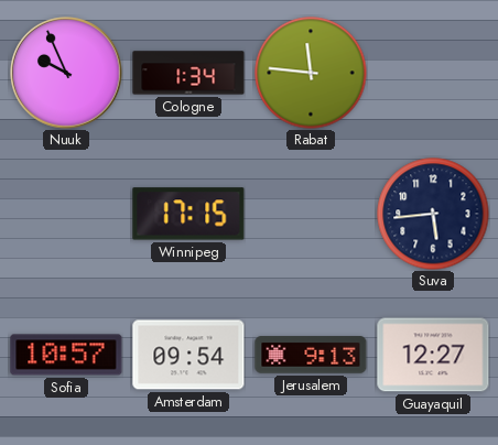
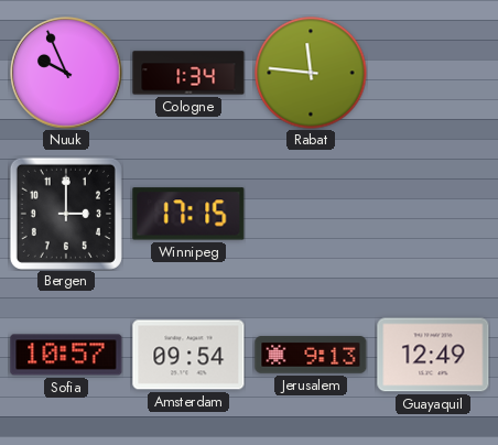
Bergen: none -> 3:00 (66, 214)
Suva: 5:44 -> none (433, 214)
Guayaquil: 12:27 -> 12:49 (433, 355)
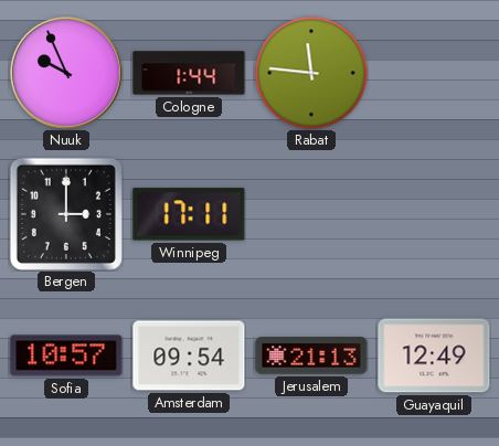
Cologne: 1:34 -> 1:44 (189, 73)
Winnipeg: 17:15 -> 17:11 (189, 214)
Jerusalem: 9:13 -> 21:13 (311, 355)
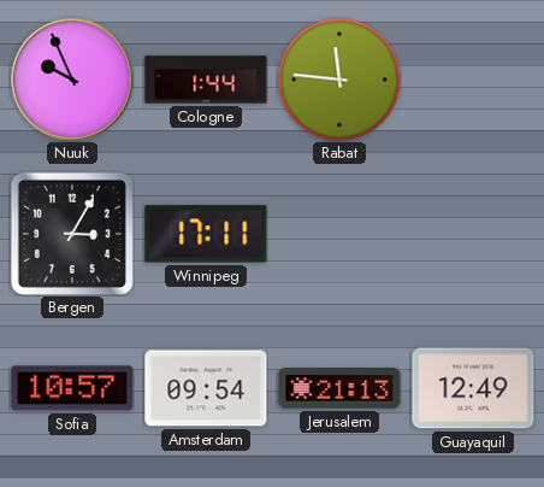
Bergen: 3:00 -> 3:05 (72, 234)
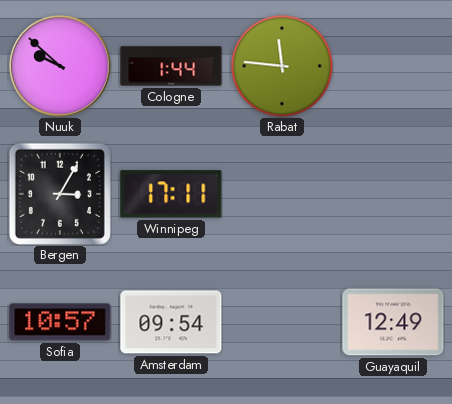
Nuuk: 9:56 -> 9:52 (60, 66)
Jerusalem: 21:13 -> none (339, 388)
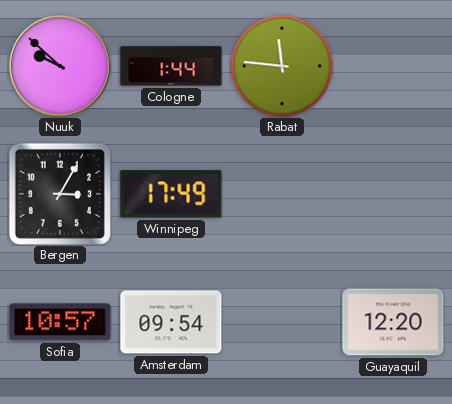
Winnipeg: 17:11 -> 17:49 (171, 194)
Guayaquil: 12:49 -> 12:20 (393, 322)
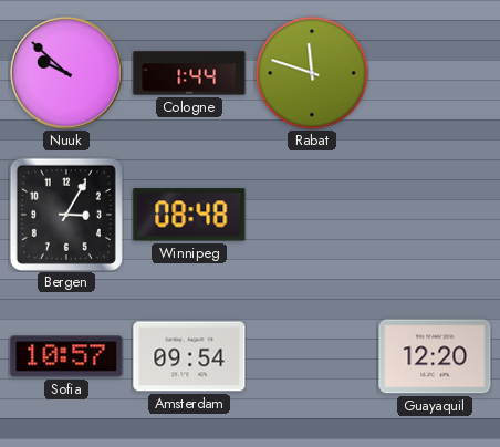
Rabat: 11:46 -> 11:48 (312, 73)
Winnipeg: 17:49 -> 08:48 (189, 215)
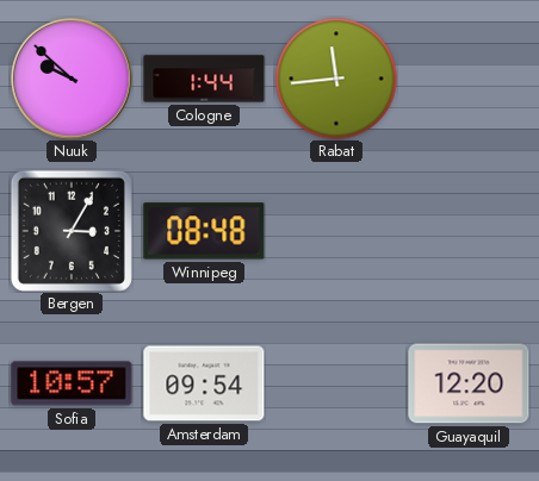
Rabat: 11:48 -> 11:44 (336, 79)
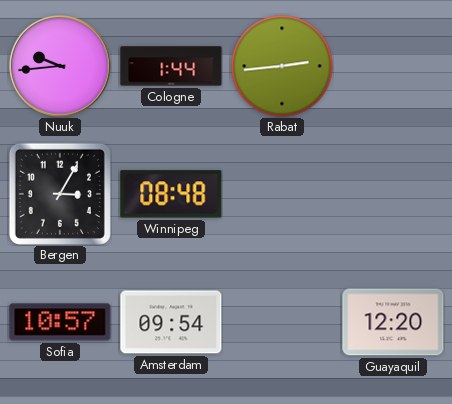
Nuuk: 9:52 -> 9:44 (60, 66)
Rabat: 11:44 -> 2:44 (282, 66)
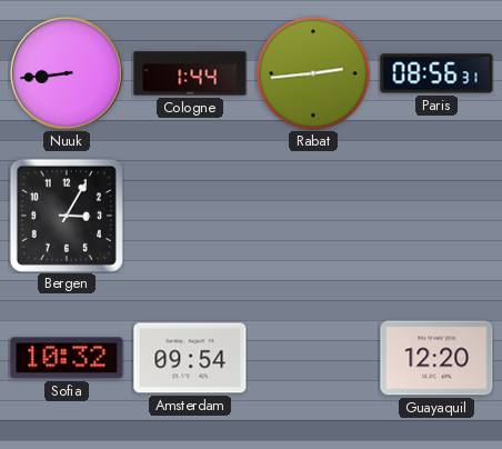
Nuuk: 9:44 -> 8:44 (67, 73)
Paris: none -> 08:56 (436, 73)
Winnipeg: 08:48 -> none (171, 194)
Sofia: 10:57 -> 10:32 (67, 358)
